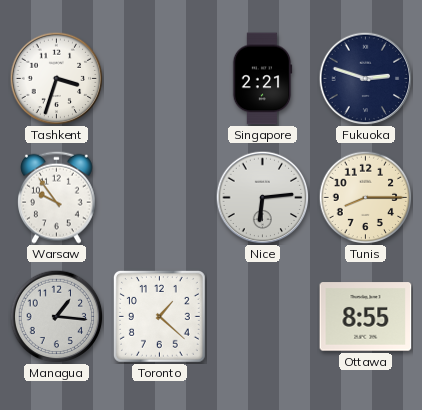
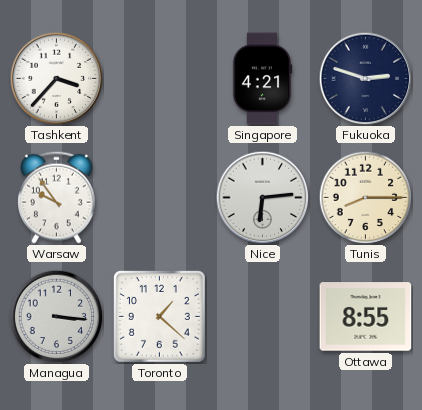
Tashkent: 3:33 -> 3:37 (56, 78)
Singapore: 2:21 -> 4:21 (262, 79)
Managua: 1:16 -> 3:16 (56, 316)
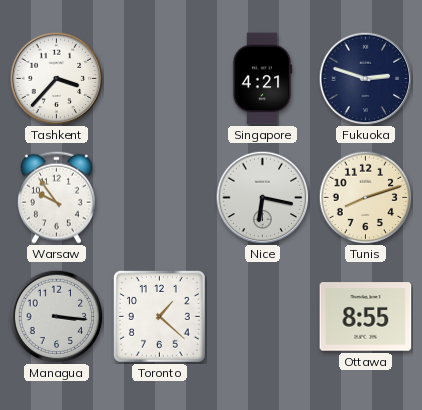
Nice: 6:14 -> 6:17 (262, 197)
Tunis: 8:15 -> 8:12 (365, 197)
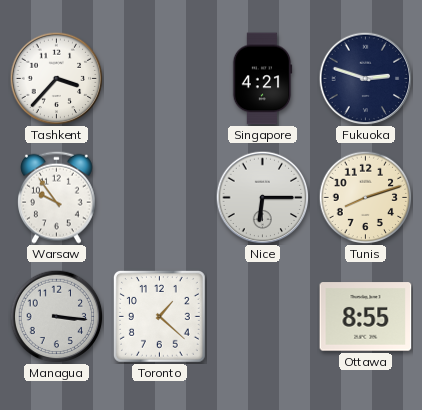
Nice: 6:17 -> 6:15 (262, 197)
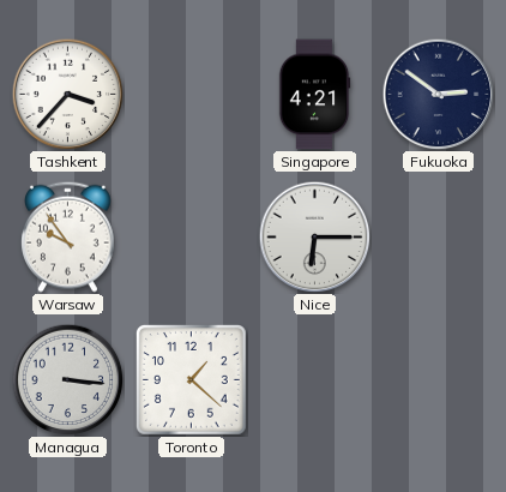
Fukuoka: 2:48 -> 2:51 (438, 94)
Tunis: 8:12 -> none (365, 197)
Ottawa: 8:55 -> none (366, 317)
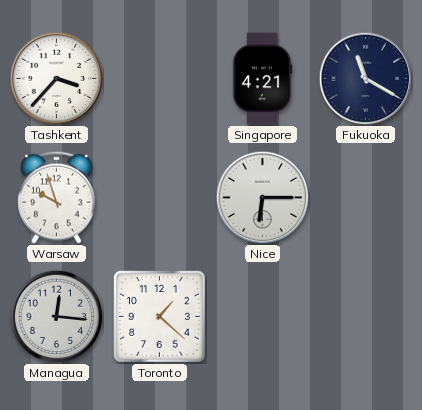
Fukuoka: 2:51 -> 11:20 (365, 78)
Warsaw: 9:54 -> 9:57 (57, 197)
Managua: 3:16 -> 12:16 (56, 316)
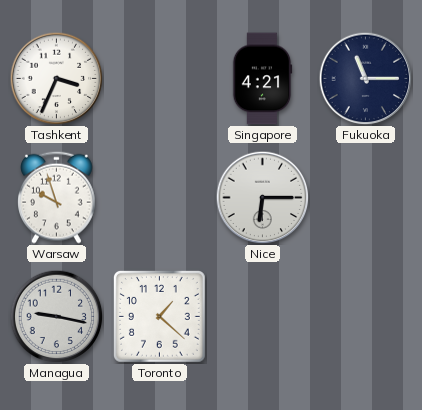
Tashkent: 3:37 -> 3:34 (56, 78)
Fukuoka: 11:20 -> 11:15 (365, 78)
Managua: 12:16 -> 9:17 (56, 316)
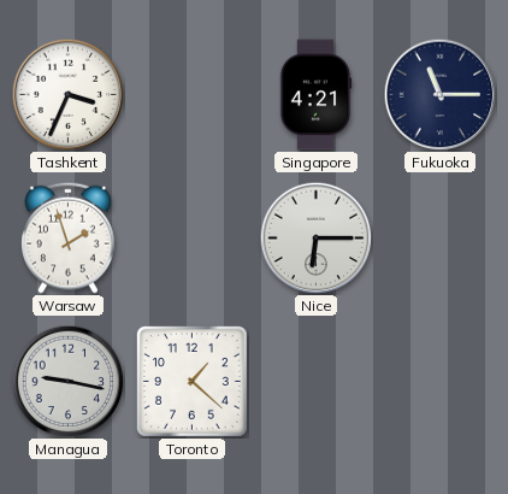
Warsaw: 9:57 -> 1:57 (69, 237)
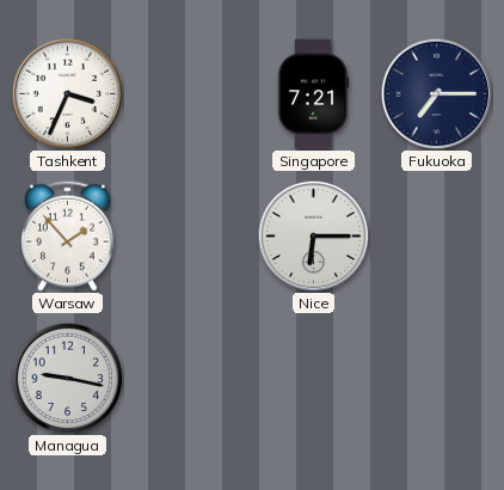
Singapore: 4:21 -> 7:21 (313, 94)
Fukuoka: 11:15 -> 7:15 (436, 93)
Warsaw: 1:57 -> 1:53 (68, 235)
Toronto: 1:22 -> none (191, 381)
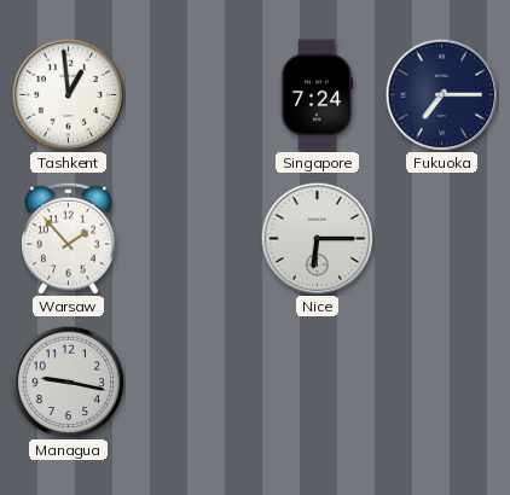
Tashkent: 3:34 -> 12:59 (68, 94)
Singapore: 7:21 -> 7:24 (317, 95)
